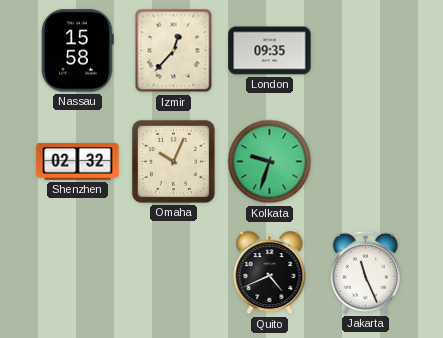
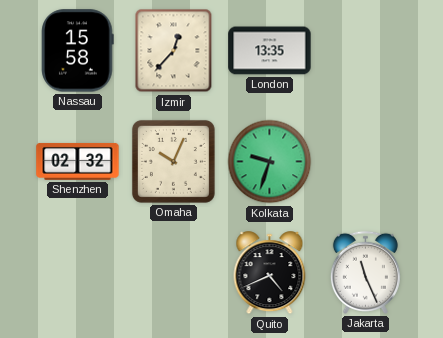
London: 09:35 -> 13:35 (270, 51)
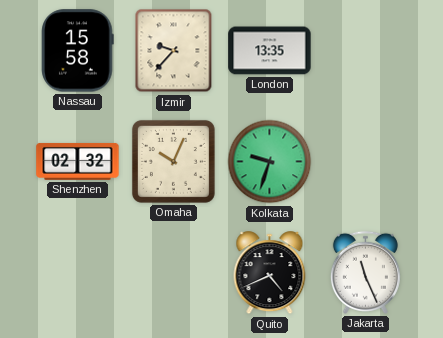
Izmir: 12:37 -> 9:37 (174, 51)
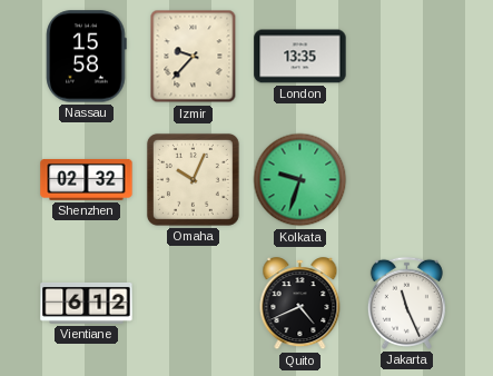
Vientiane: none -> 6:12 (87, 303)
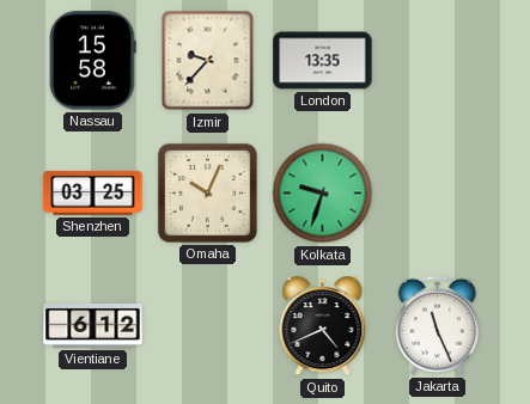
Shenzhen: 02:32 -> 03:25 (93, 192)
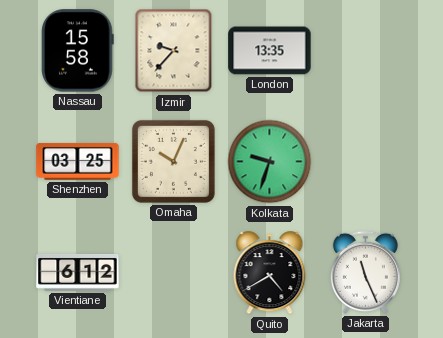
Quito: 4:41 -> 4:40 (270, 273)
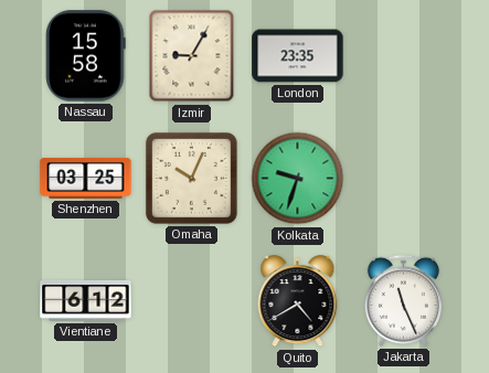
Izmir: 9:37 -> 9:05 (192, 56)
London: 13:35 -> 23:35 (298, 56)
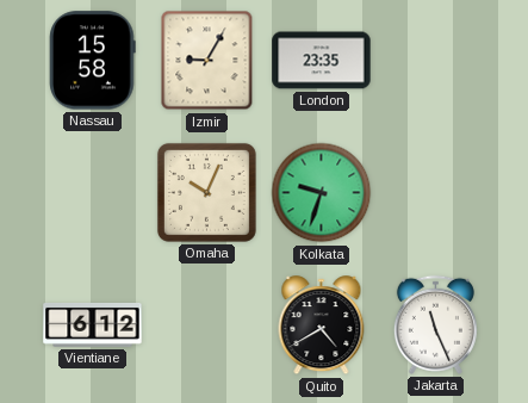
Shenzhen: 03:25 -> none (86, 178)
